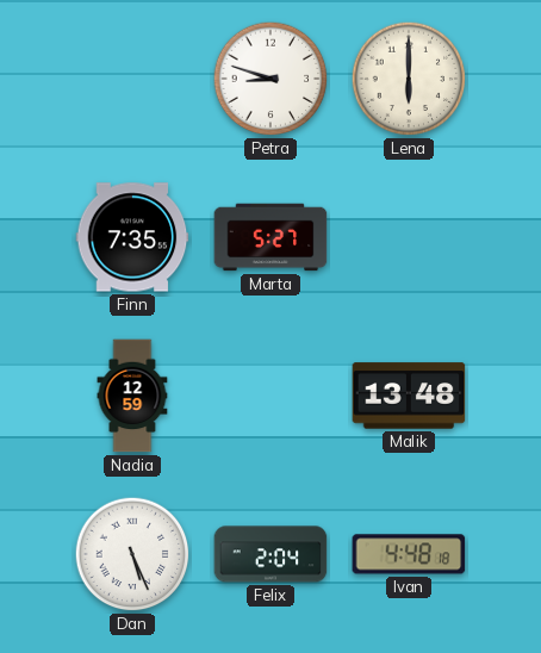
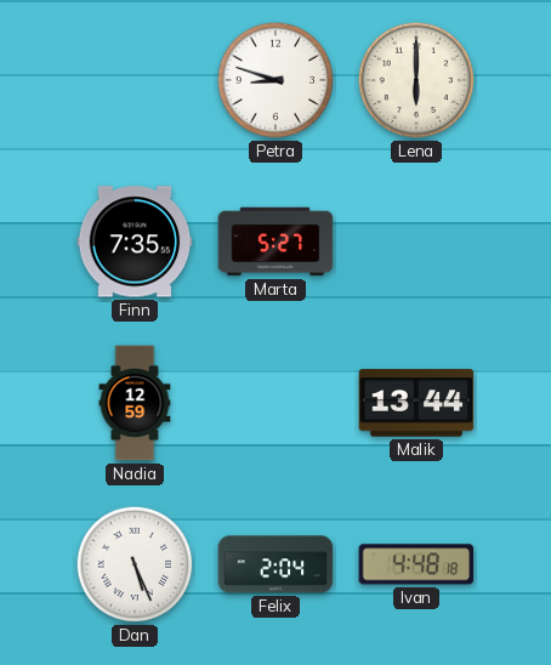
Malik: 13:48 -> 13:44 (416, 403)
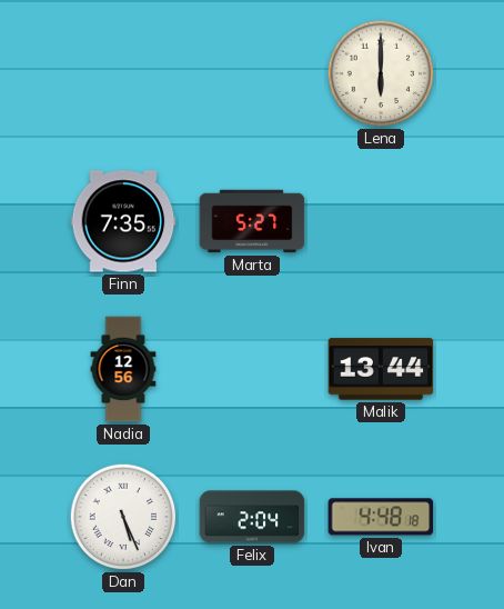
Petra: 8:48 -> none (275, 80)
Nadia: 12:59 -> 12:56 (123, 369)
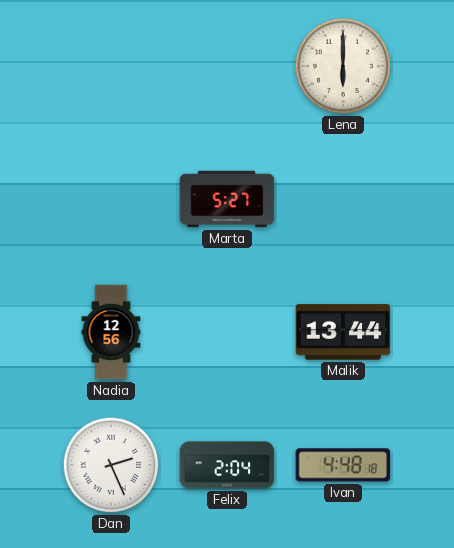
Finn: 7:35 -> none (123, 221)
Dan: 5:26 -> 2:26 (111, 465)
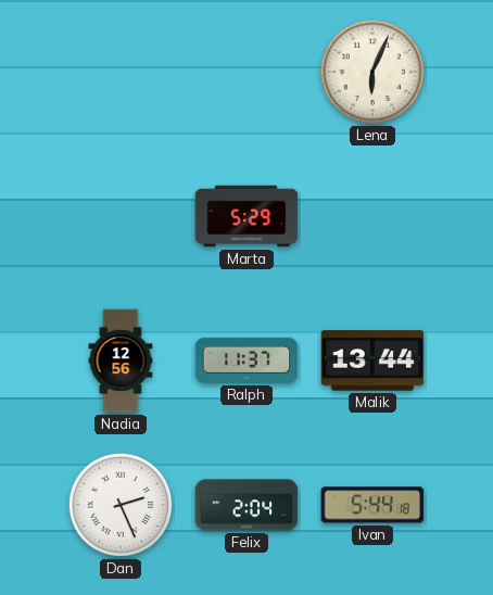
Lena: 6:00 -> 6:04 (372, 72)
Marta: 5:27 -> 5:29 (246, 216)
Ralph: none -> 11:37 (246, 360)
Ivan: 4:48 -> 5:44 (372, 505)
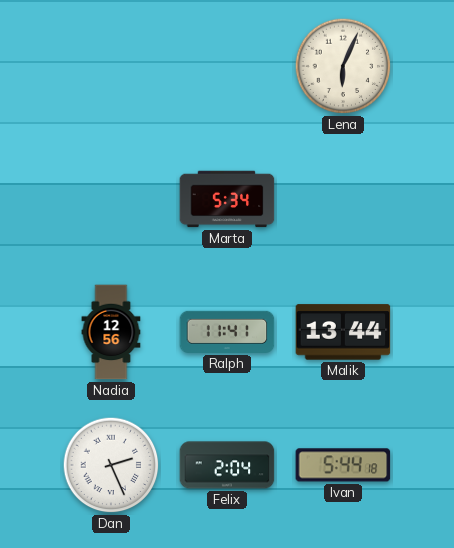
Marta: 5:29 -> 5:34 (227, 199)
Ralph: 11:37 -> 11:41 (227, 332)
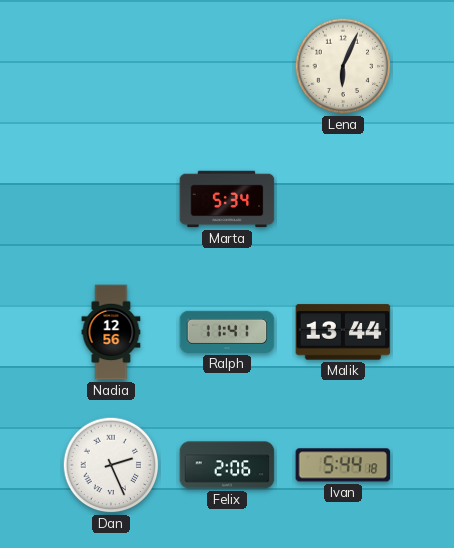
Felix: 2:04 -> 2:06 (227, 465)
